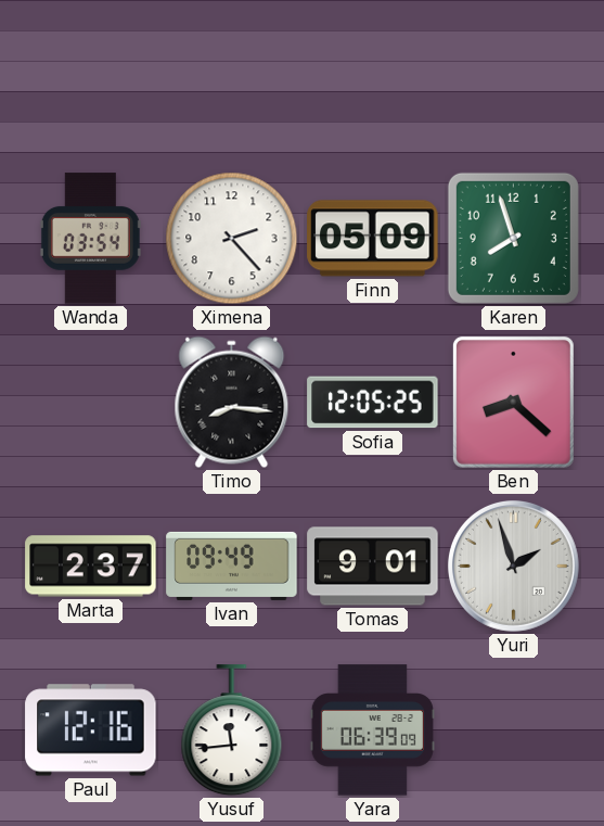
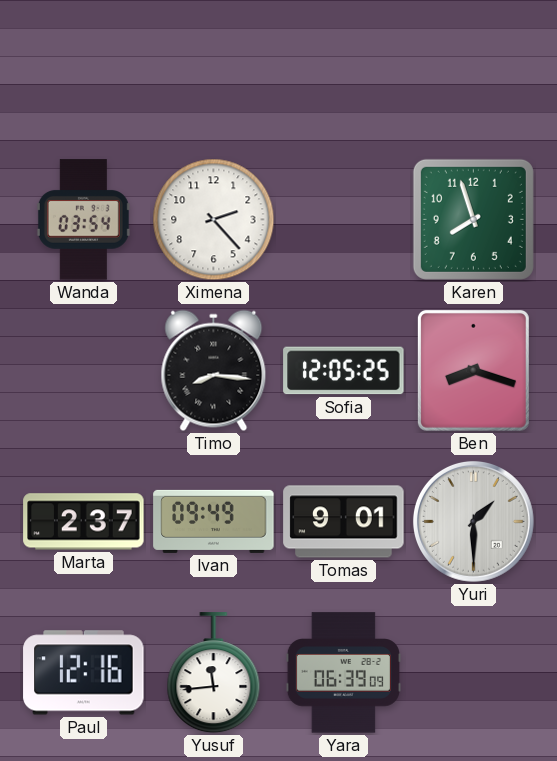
Finn: 05:09 -> none (373, 239)
Ben: 8:22 -> 8:18 (473, 370)
Yuri: 1:57 -> 1:30 (473, 521)
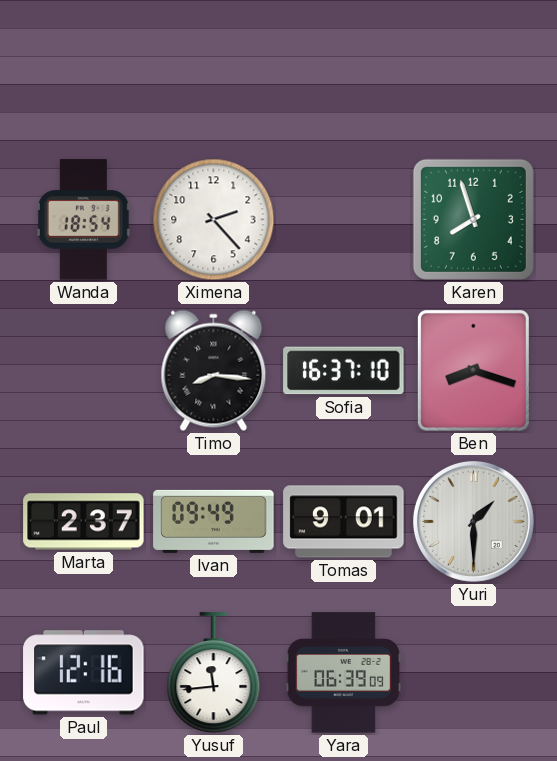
Wanda: 03:54 -> 18:54 (83, 220)
Sofia: 12:05 -> 16:37 (344, 371)
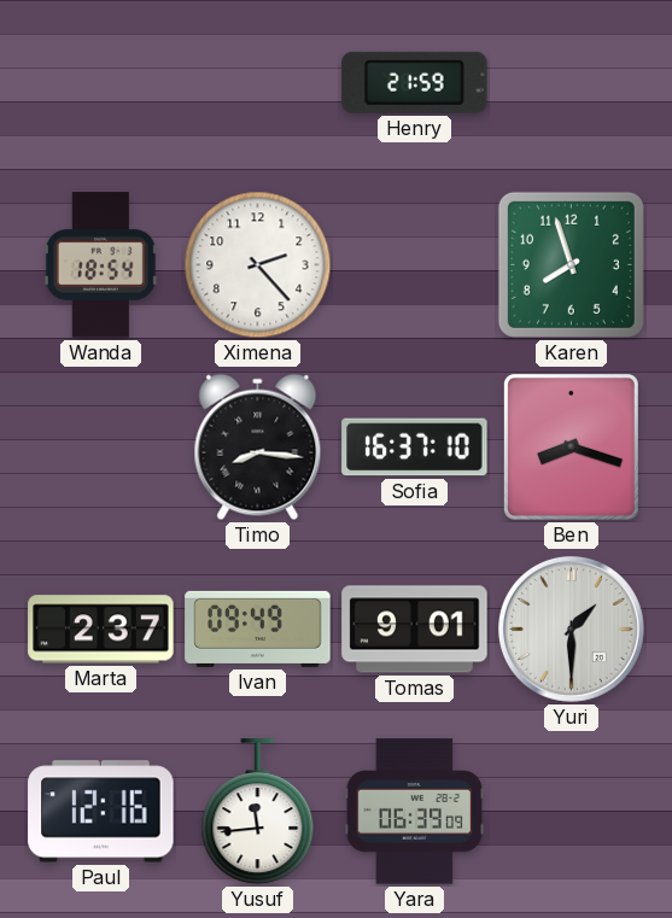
Henry: none -> 21:59 (415, 82)
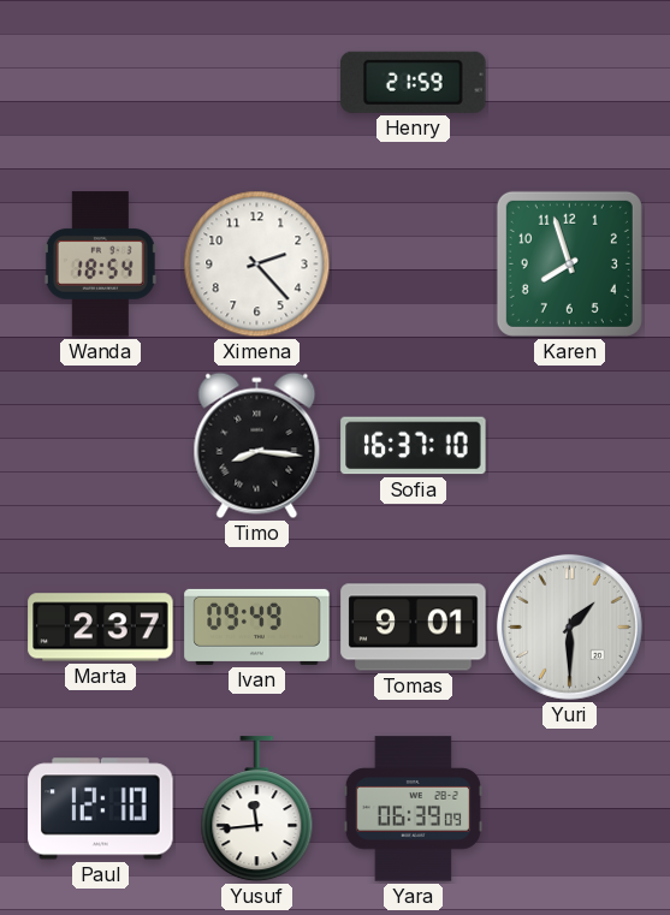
Ben: 8:18 -> none (571, 446)
Paul: 12:16 -> 12:10 (101, 809)
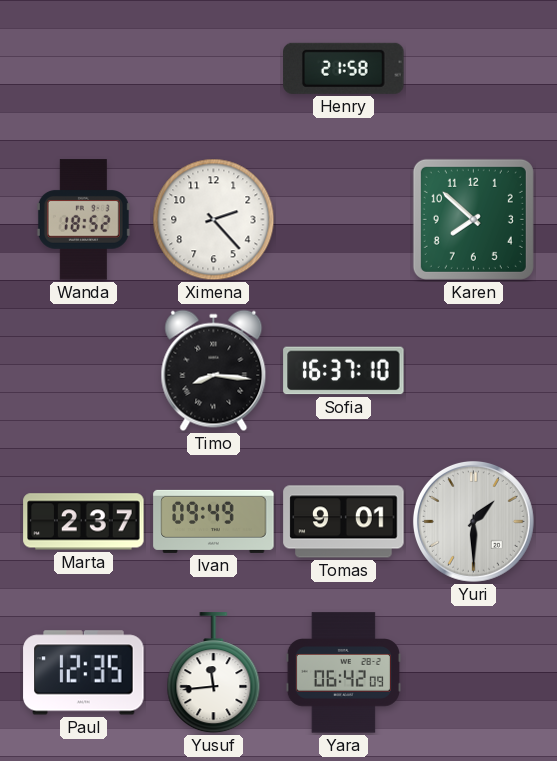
Henry: 21:59 -> 21:58 (344, 68)
Wanda: 18:54 -> 18:52 (83, 220)
Karen: 7:57 -> 7:52 (473, 219)
Paul: 12:10 -> 12:35 (84, 673)
Yara: 06:39 -> 06:42 (343, 673)
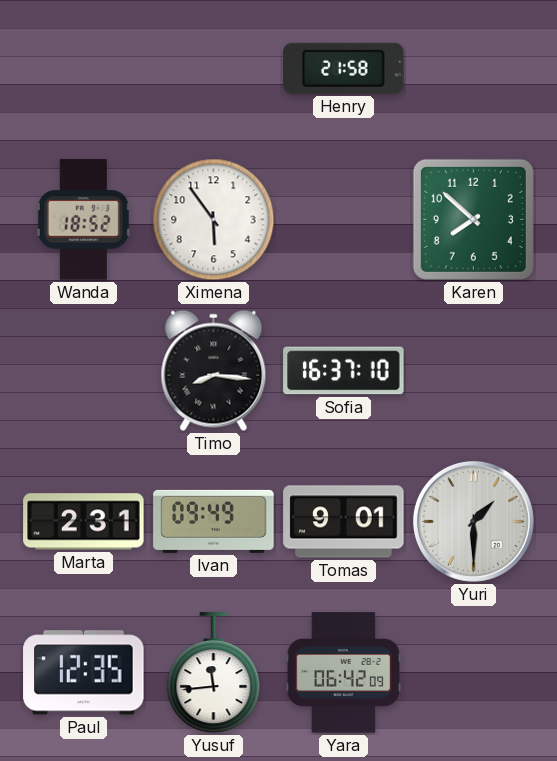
Ximena: 2:23 -> 5:54 (214, 220)
Marta: 2:37 -> 2:31 (84, 522)
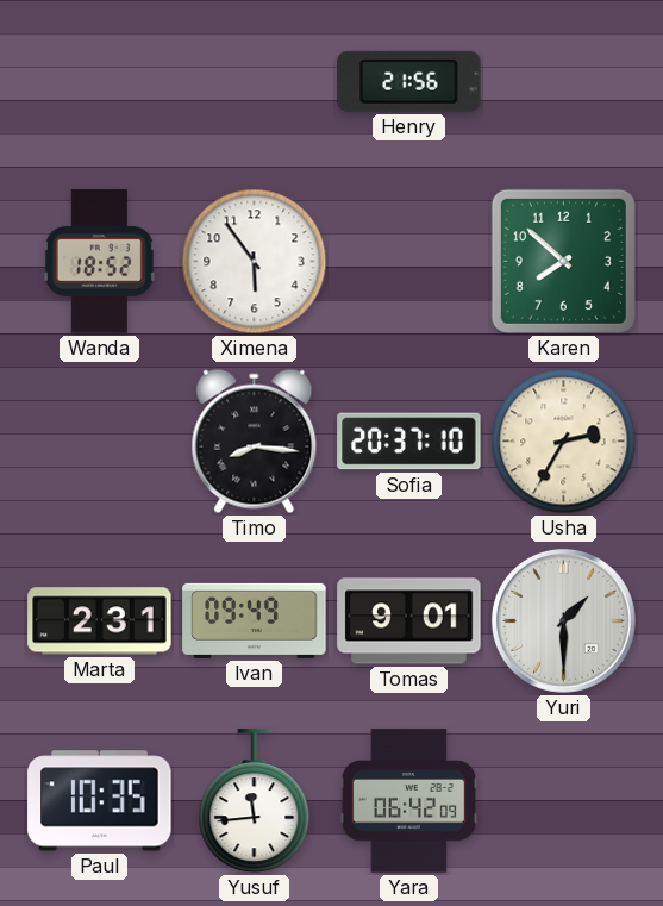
Henry: 21:58 -> 21:56 (409, 81)
Sofia: 16:37 -> 20:37 (409, 442)
Usha: none -> 2:35 (564, 442)
Paul: 12:35 -> 10:35 (100, 801)
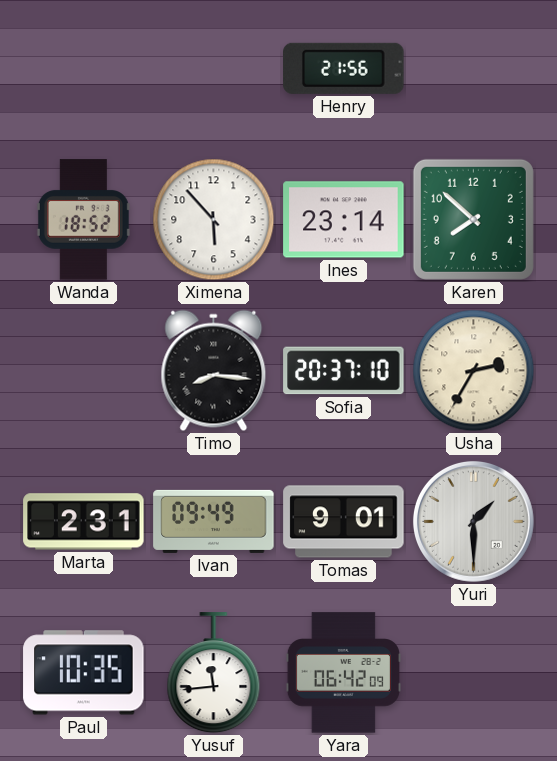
Ximena: 5:54 -> 5:53 (214, 220)
Ines: none -> 23:14 (344, 220)
